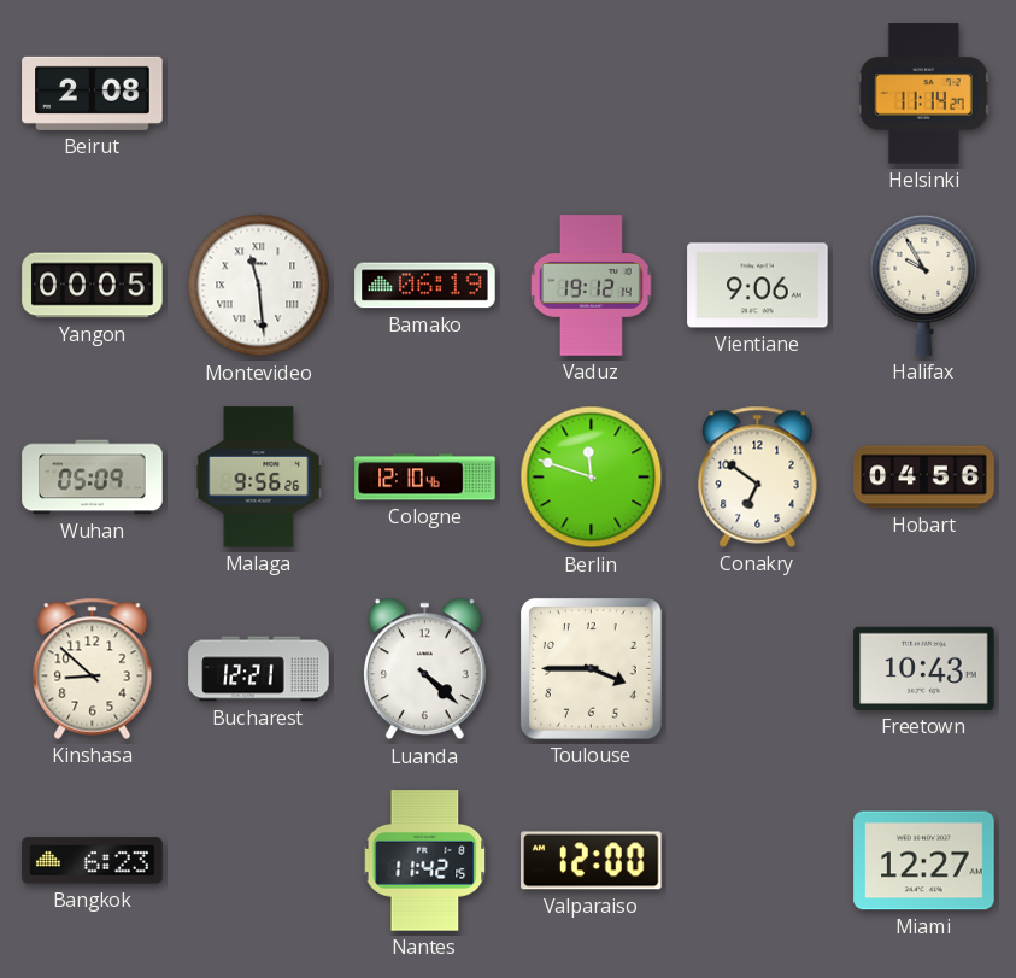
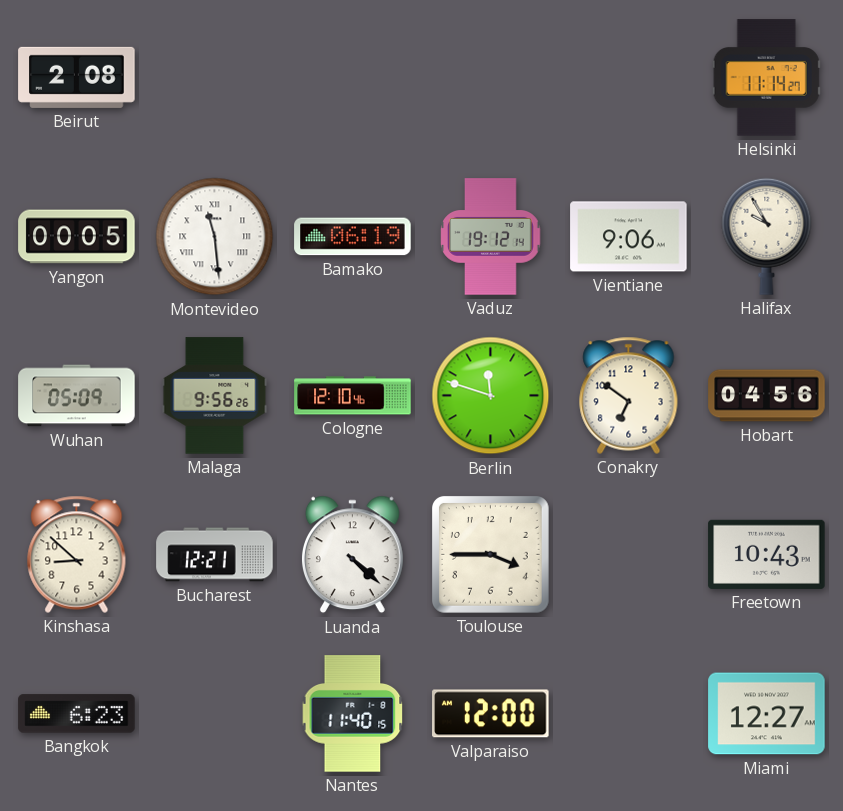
Nantes: 11:42 -> 11:40 (353, 714)
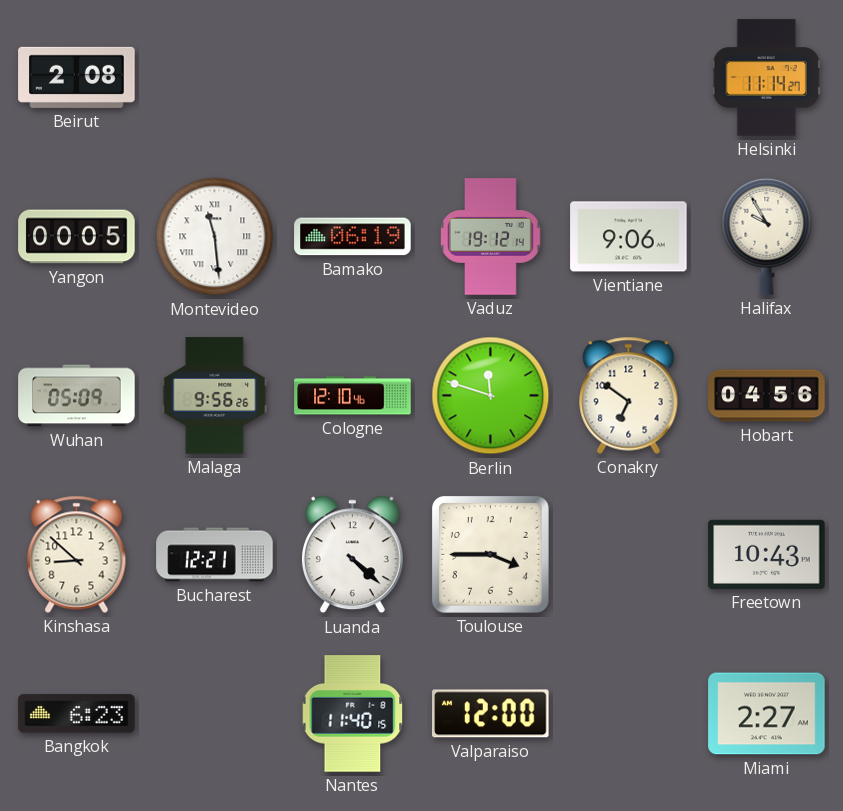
Miami: 12:27 -> 2:27 (767, 714)
